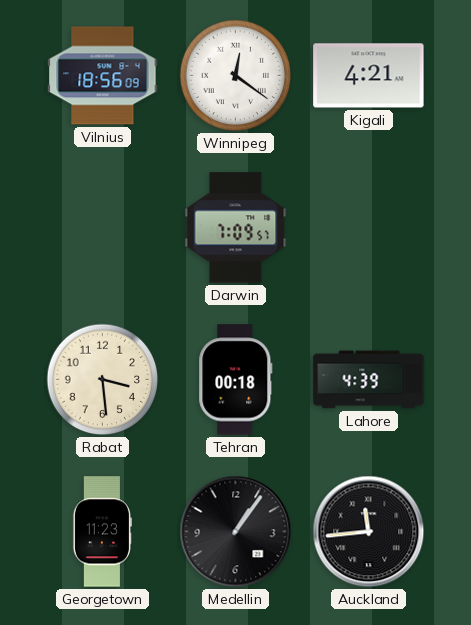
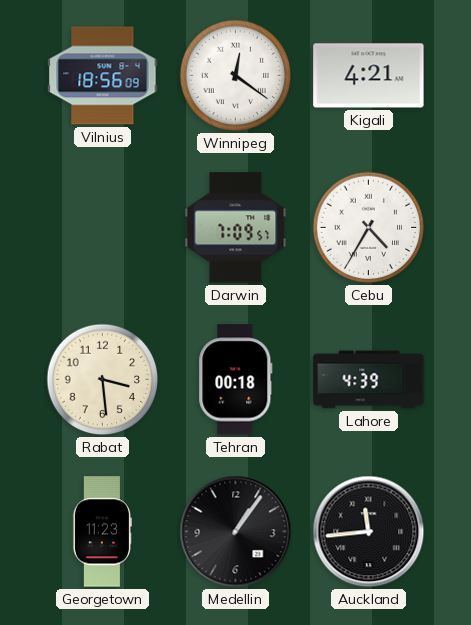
Cebu: none -> 4:35 (369, 228)
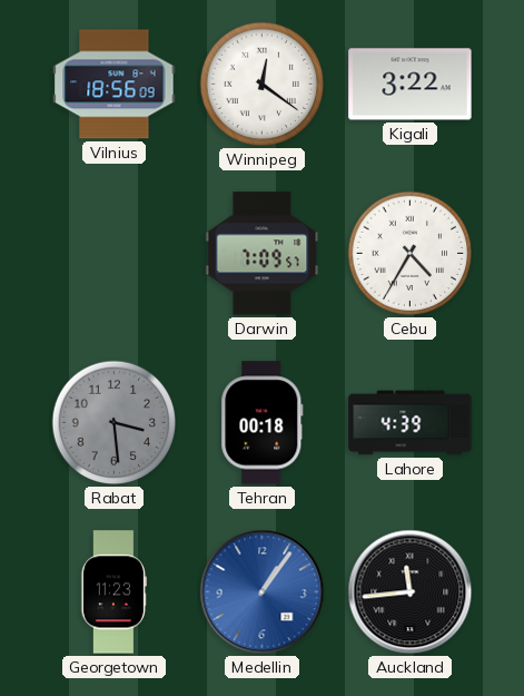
Kigali: 4:21 -> 3:22 (411, 85)
Rabat dial: cream -> grey (115, 423)
Medellin dial: black -> blue (263, 592)
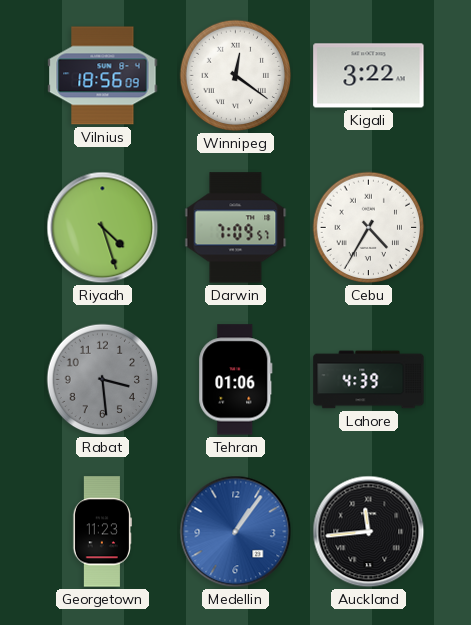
Riyadh: none -> 4:27 (103, 228)
Tehran: 00:18 -> 01:06 (236, 380)
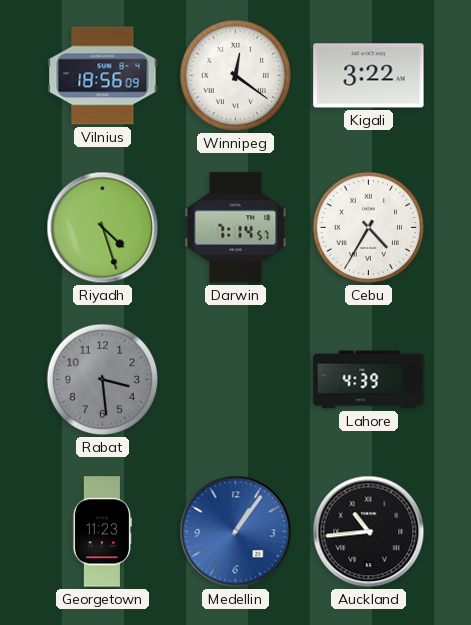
Darwin: 7:09 -> 7:14 (236, 228)
Tehran: 01:06 -> none (236, 380)
Auckland: 11:44 -> 10:44 (369, 532)
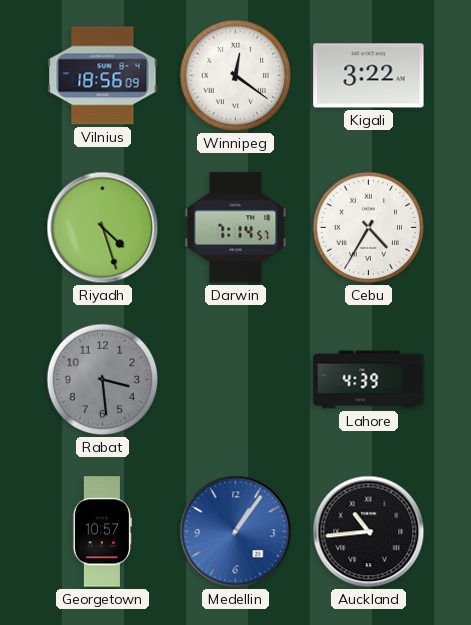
Georgetown: 11:23 -> 10:57 (102, 532)
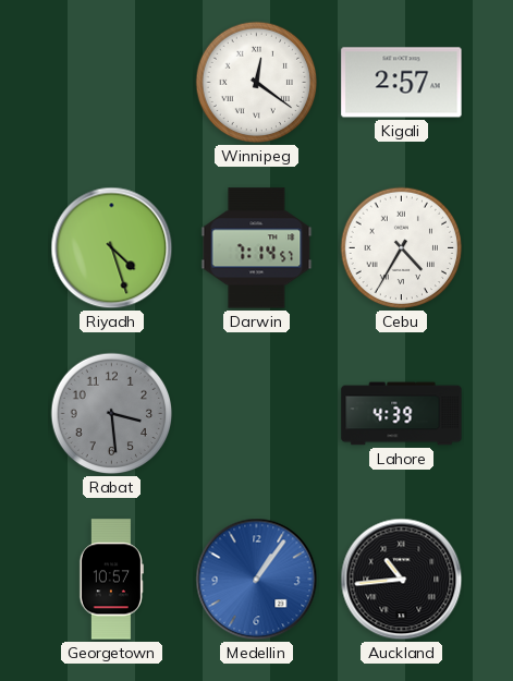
Vilnius: 18:56 -> none (103, 76)
Kigali: 3:22 -> 2:57 (402, 83)
